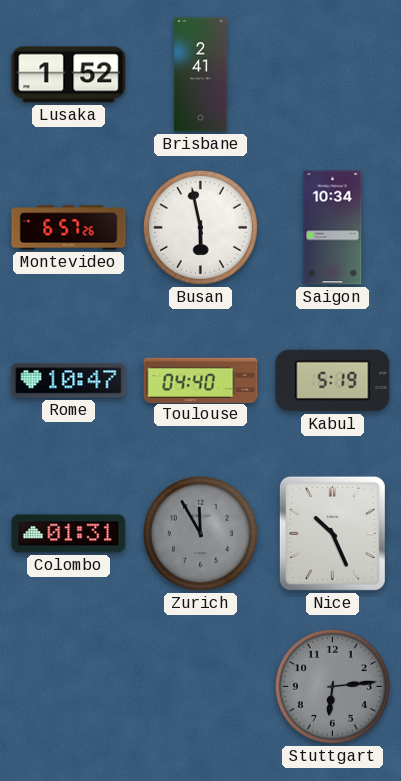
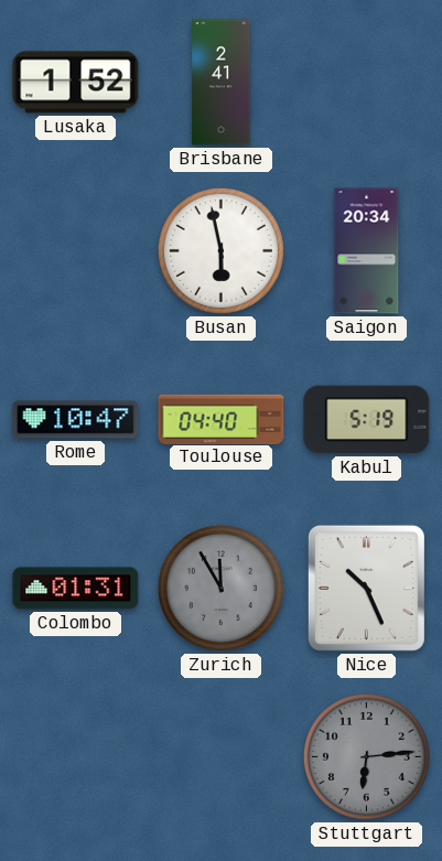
Montevideo: 6:57 -> none (69, 228)
Saigon: 10:34 -> 20:34 (367, 251)
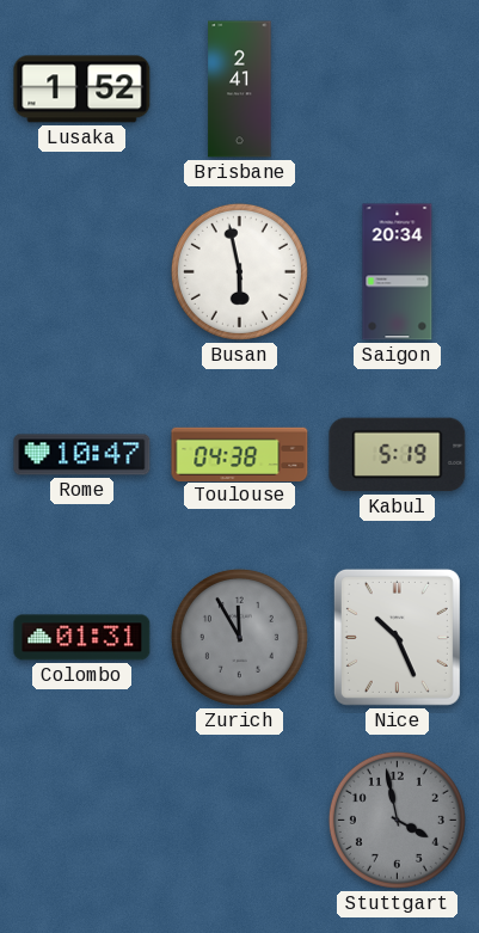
Toulouse: 04:40 -> 04:38 (240, 454)
Stuttgart: 6:14 -> 3:58 (397, 820)
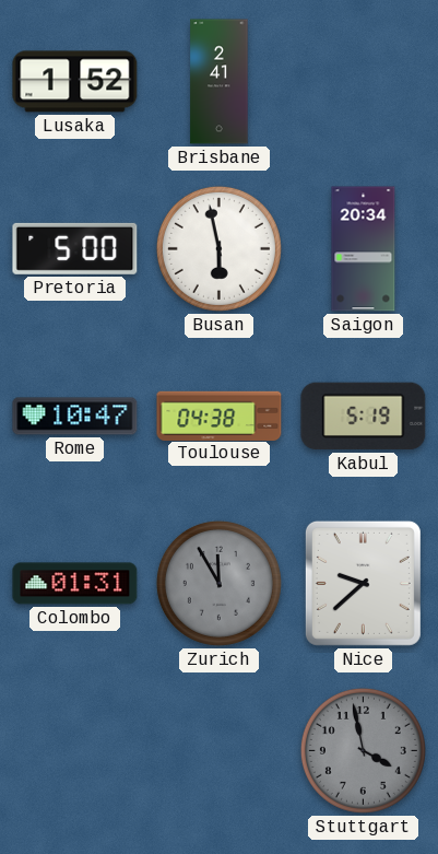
Pretoria: none -> 5:00 (75, 248)
Nice: 10:26 -> 9:38 (363, 583)
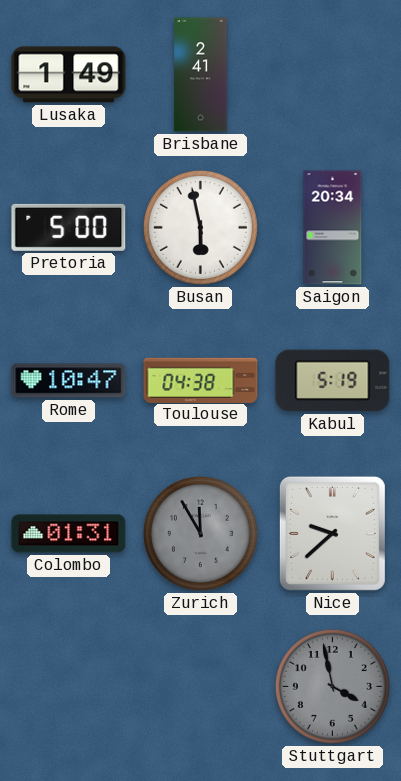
Lusaka: 1:52 -> 1:49 (69, 75)
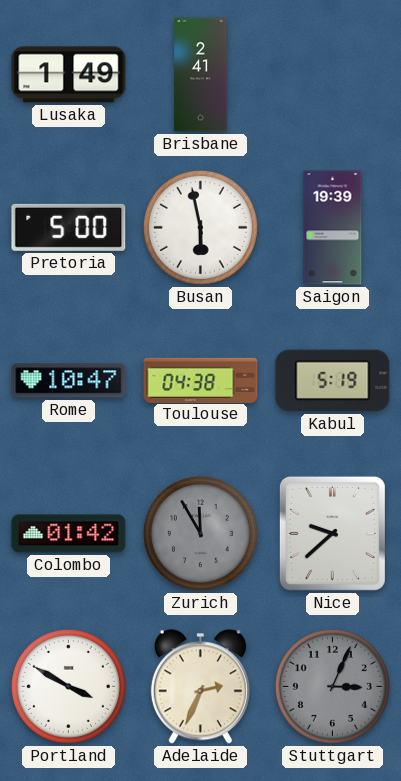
Saigon: 20:34 -> 19:39 (333, 228)
Colombo: 01:31 -> 01:42 (69, 534)
Portland: none -> 3:50 (68, 686)
Adelaide: none -> 2:34 (200, 687)
Stuttgart: 3:58 -> 3:04 (332, 686)
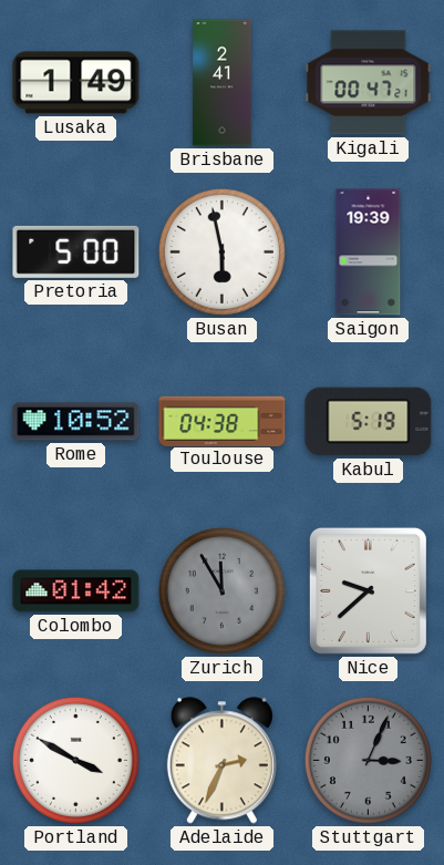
Kigali: none -> 00:47 (369, 83)
Rome: 10:47 -> 10:52 (76, 422)
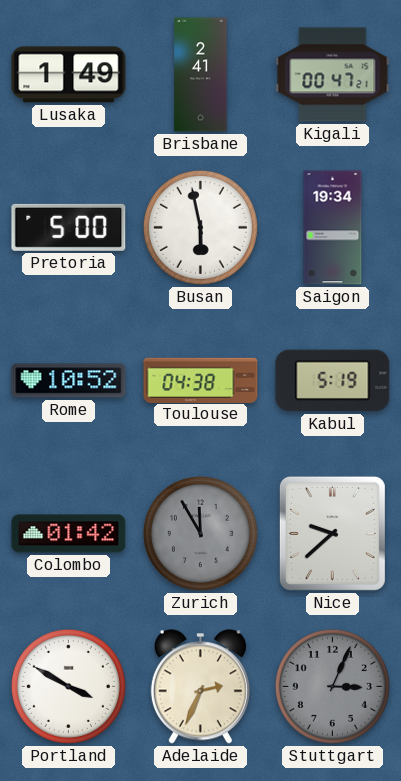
Saigon: 19:39 -> 19:34 (333, 228)
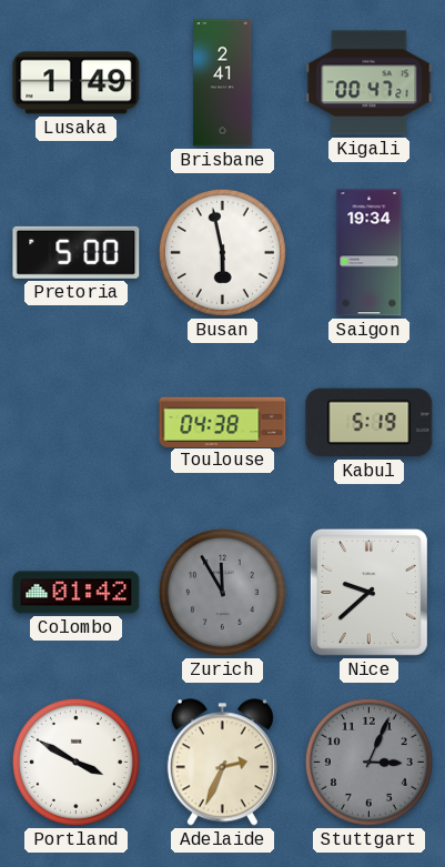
Rome: 10:52 -> none (69, 381)
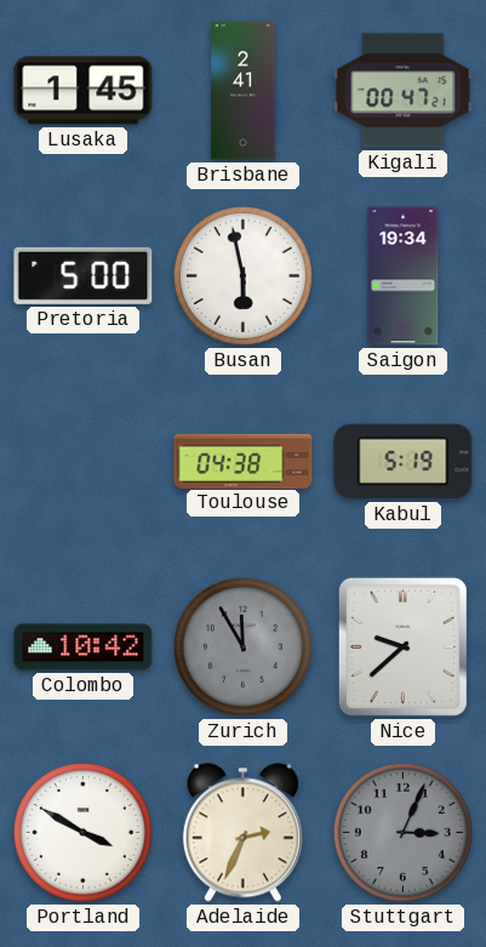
Lusaka: 1:49 -> 1:45 (84, 91)
Colombo: 01:42 -> 10:42 (84, 648)
